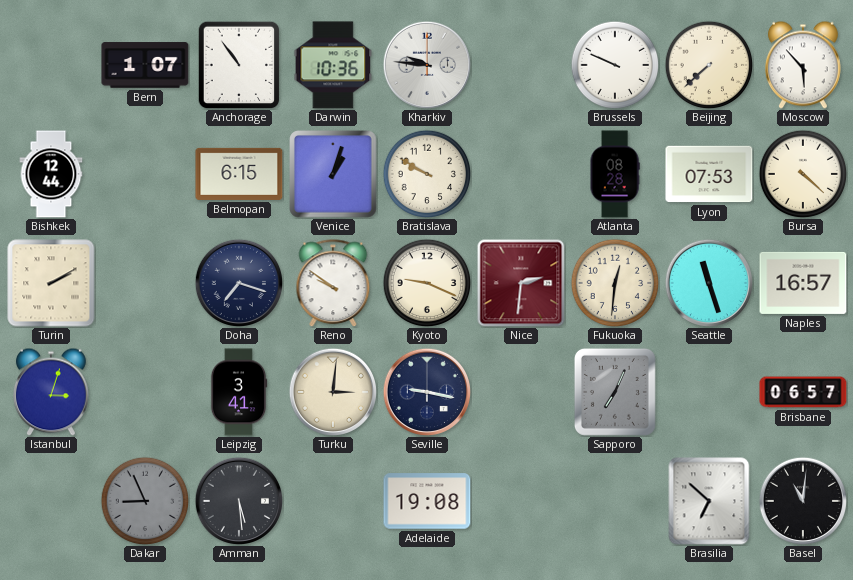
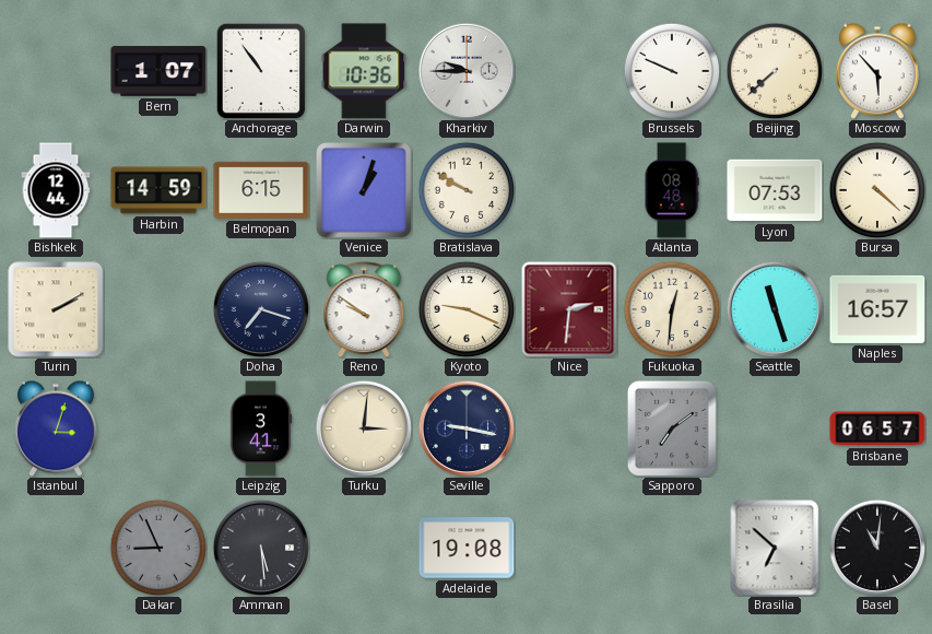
Kharkiv: 9:46 -> 9:45 (465, 70)
Harbin: none -> 14:59 (158, 190)
Atlanta: 08:28 -> 08:48 (672, 190)
Sapporo: 7:04 -> 7:09 (672, 428)
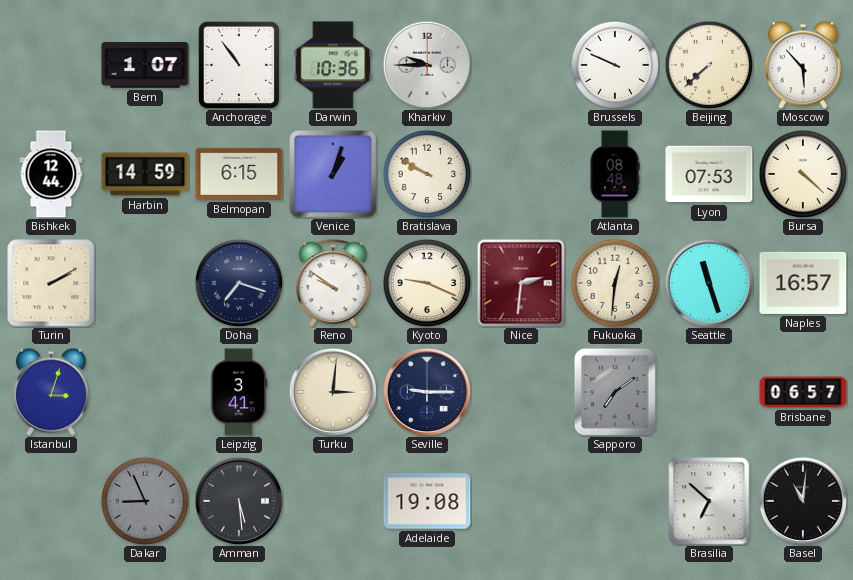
Seville: 9:17 -> 9:15 (426, 391)
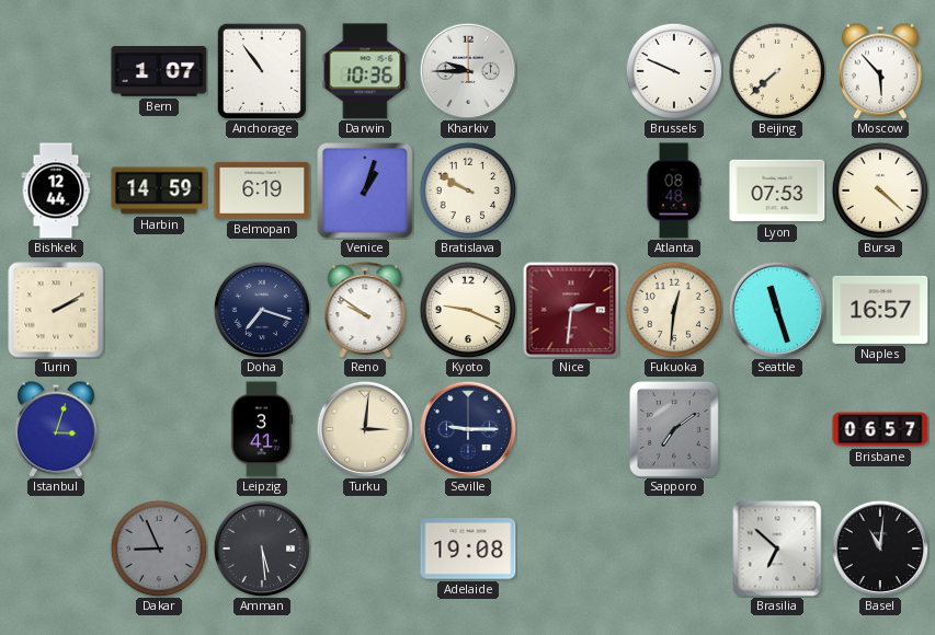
Belmopan: 6:15 -> 6:19 (262, 190)
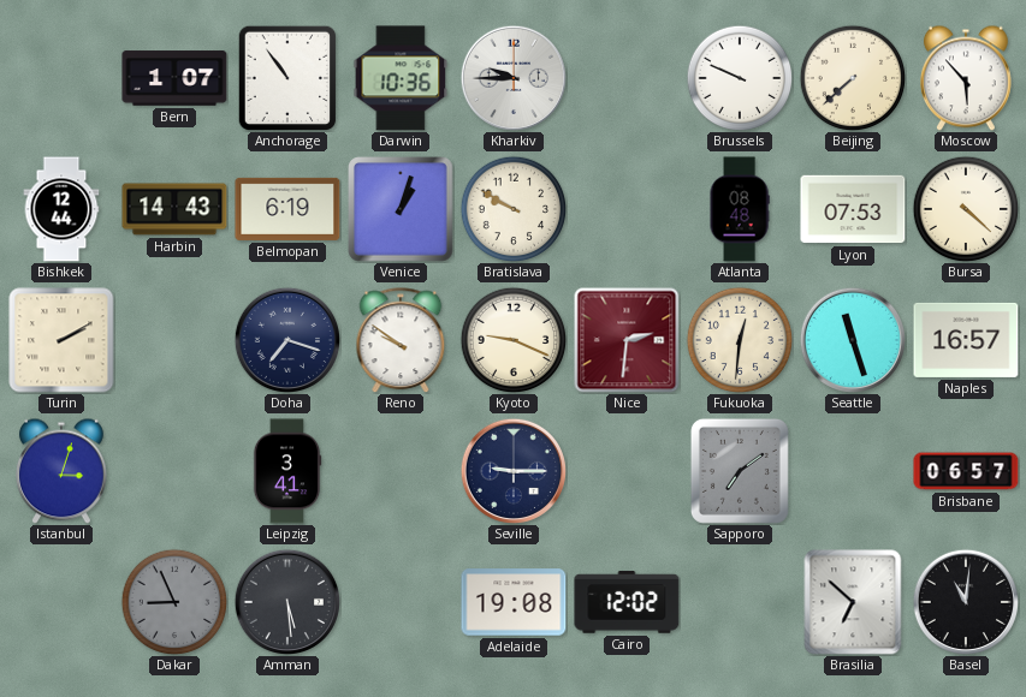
Harbin: 14:59 -> 14:43 (174, 209)
Turku: 3:01 -> none (364, 428)
Cairo: none -> 12:02 (627, 602)
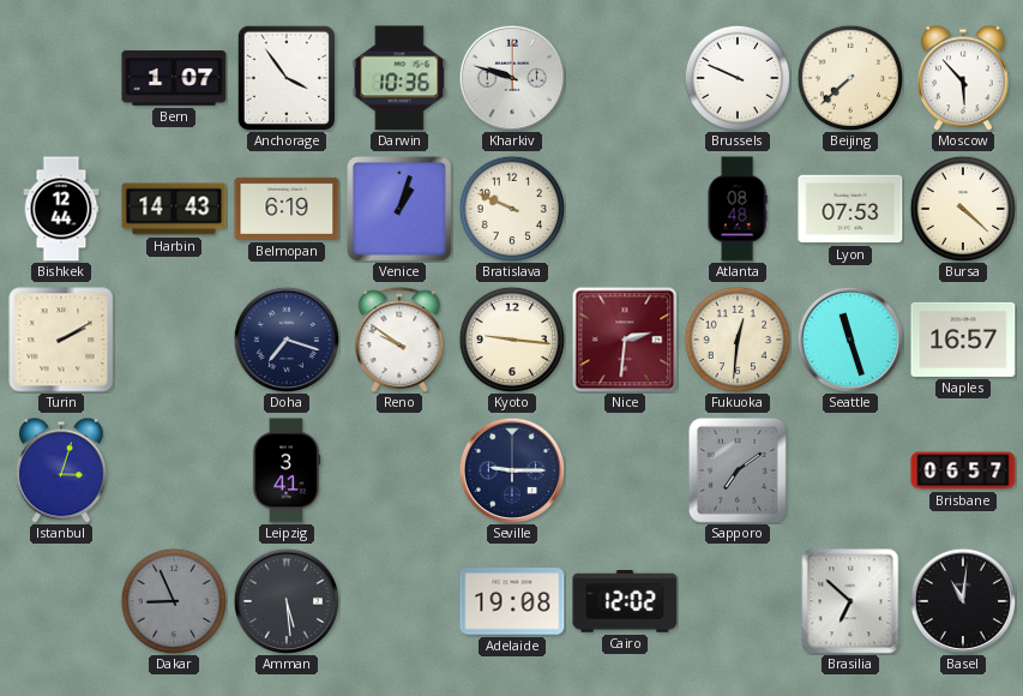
Anchorage: 10:54 -> 3:54 (287, 78)
Kharkiv: 9:45 -> 9:48 (511, 77)
Bratislava: 9:50 -> 9:49 (512, 209)
Kyoto: 9:19 -> 9:16 (512, 340)
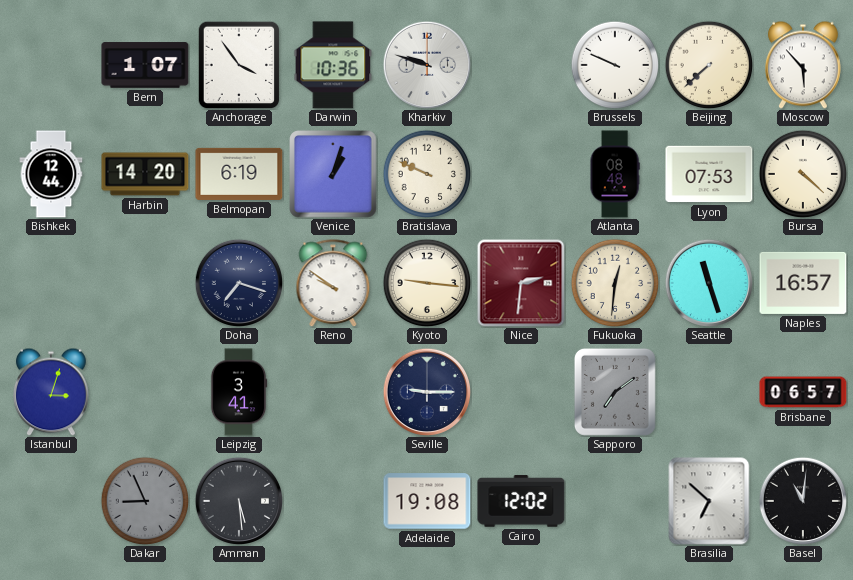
Harbin: 14:43 -> 14:20 (145, 174)
Turin: 2:10 -> none (61, 340)
